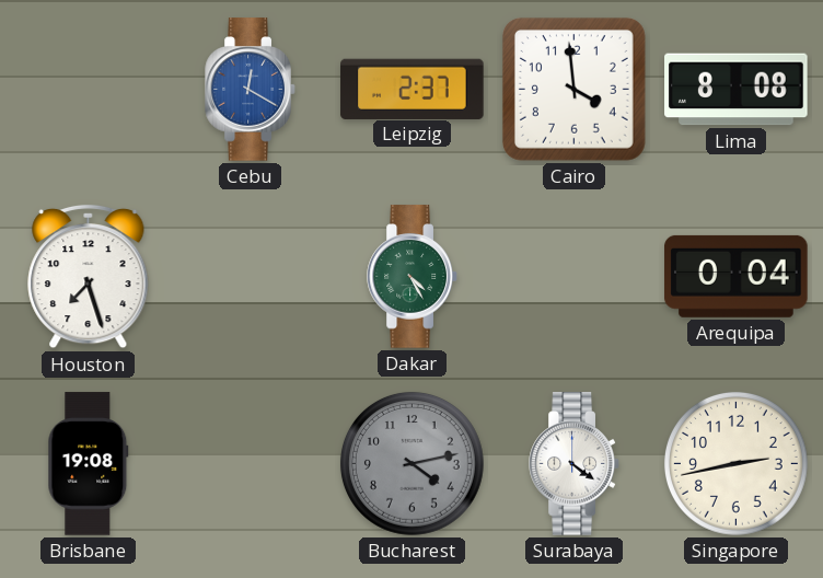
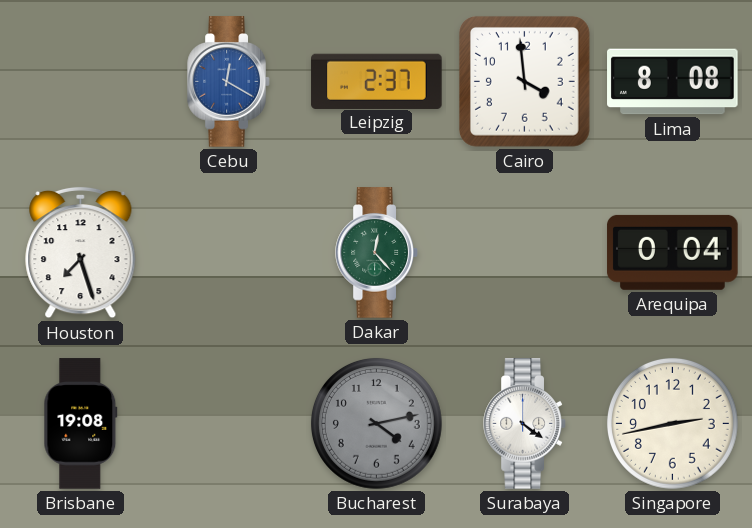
Dakar: 4:25 -> 12:23 (377, 253)
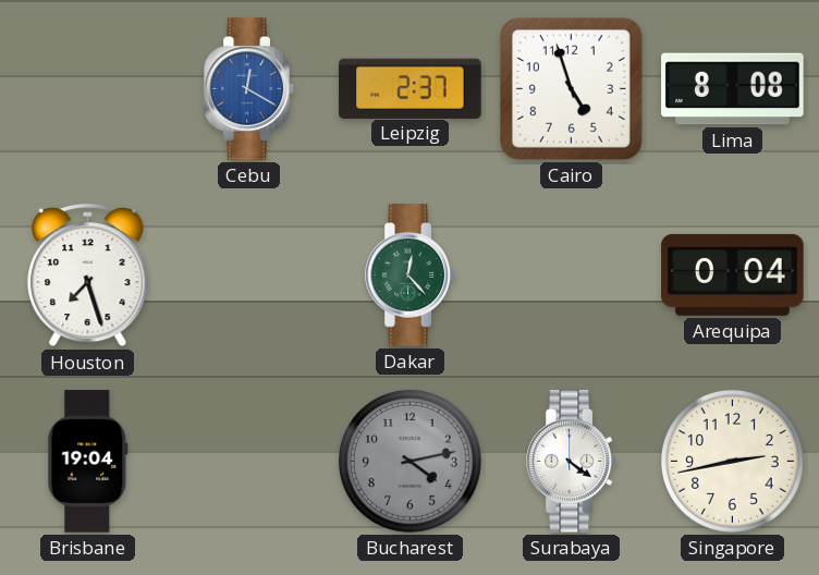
Cairo: 3:59 -> 4:57 (571, 88)
Brisbane: 19:08 -> 19:04 (88, 462)
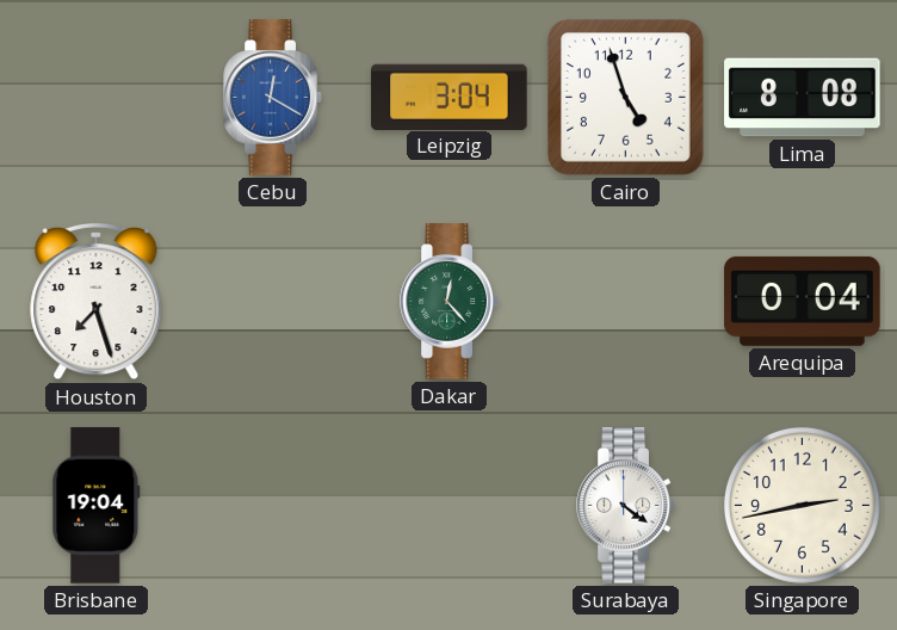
Leipzig: 2:37 -> 3:04 (450, 97)
Bucharest: 4:13 -> none (409, 461)
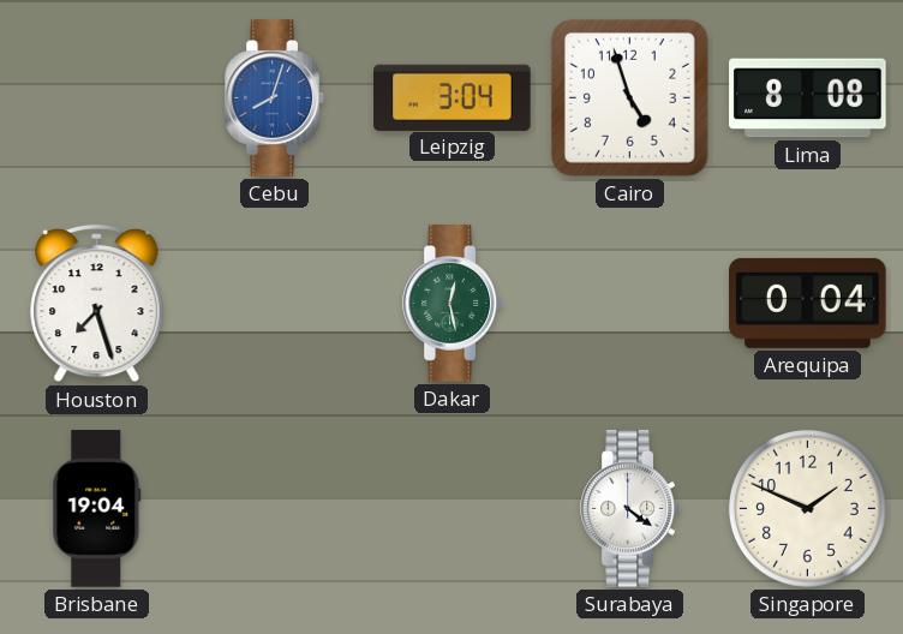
Cebu: 12:20 -> 8:03 (275, 98)
Dakar: 12:23 -> 12:28 (453, 304)
Singapore: 2:43 -> 1:49 (807, 508)
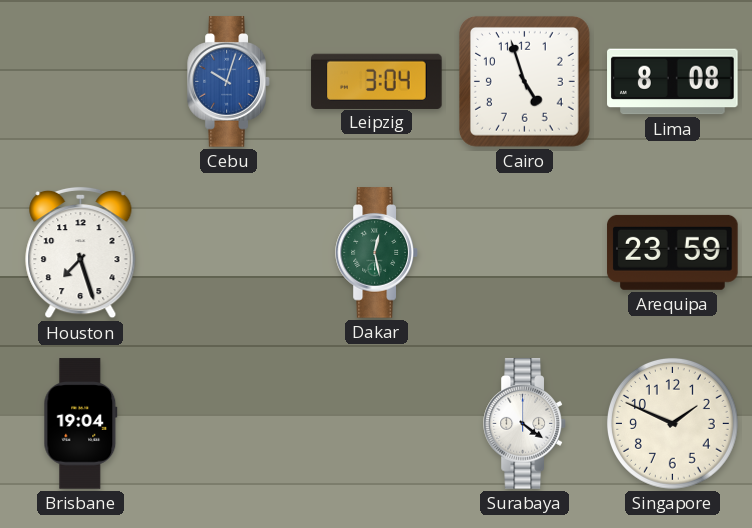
Cebu: 8:03 -> 10:03 (229, 82)
Arequipa: 0:04 -> 23:59 (673, 252)
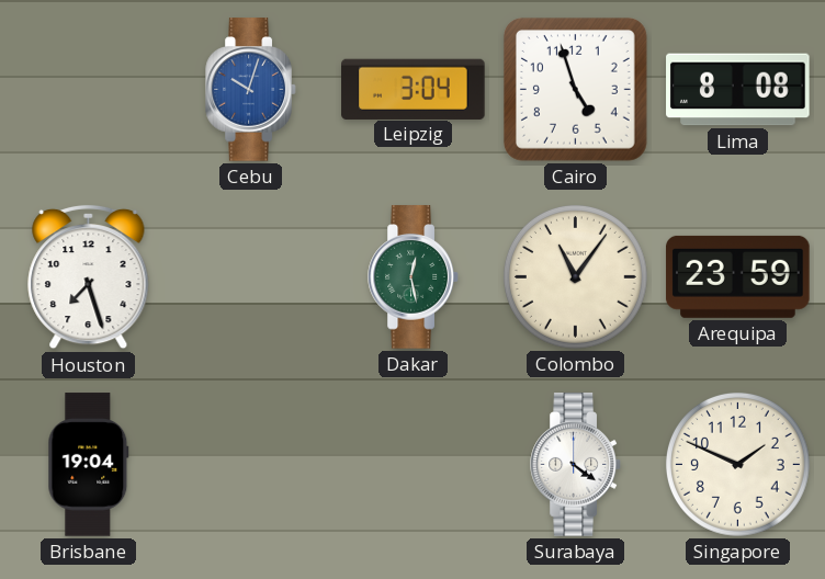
Colombo: none -> 11:06 (575, 276)
